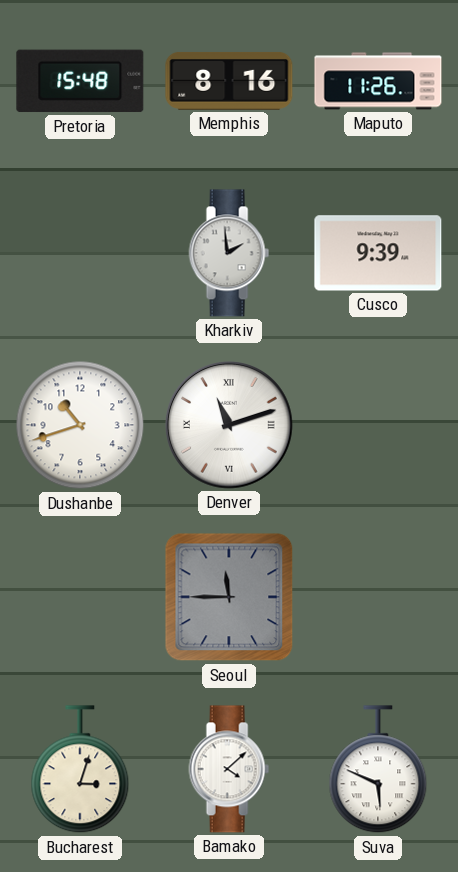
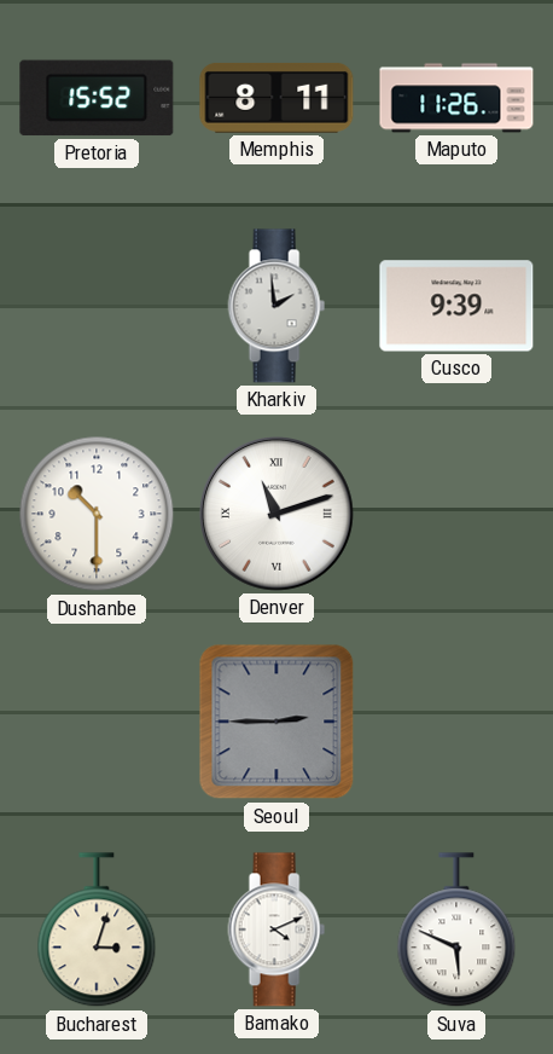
Pretoria: 15:48 -> 15:52 (97, 98)
Memphis: 8:16 -> 8:11 (276, 98)
Dushanbe: 10:42 -> 10:30 (97, 514)
Seoul: 11:45 -> 2:45 (276, 722)
Bamako: 4:08 -> 4:11 (276, 930)
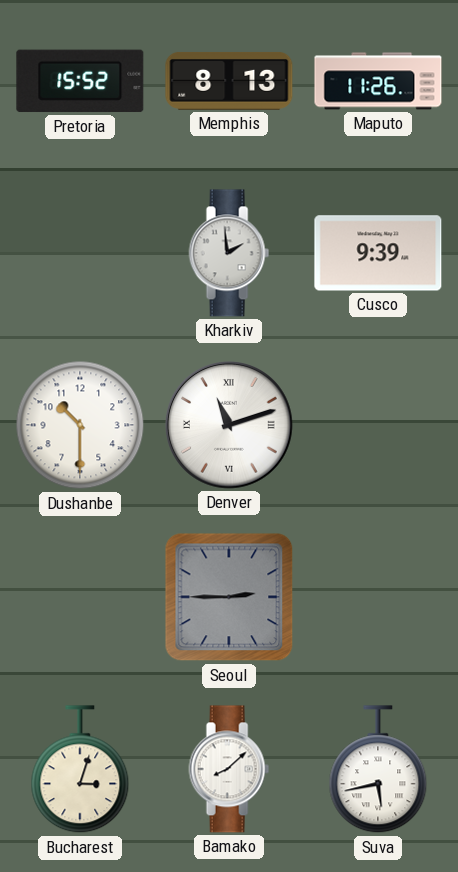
Memphis: 8:11 -> 8:13 (229, 81)
Bamako: 4:11 -> 8:08 (229, 769)
Suva: 5:49 -> 5:43 (378, 770)
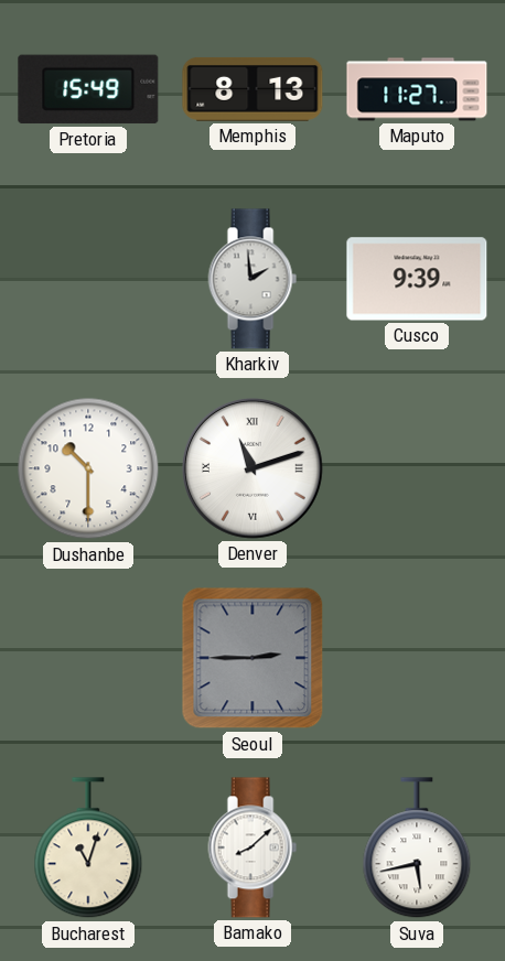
Pretoria: 15:52 -> 15:49 (88, 89)
Maputo: 11:26 -> 11:27 (417, 89)
Bucharest: 3:03 -> 11:03 (88, 849)
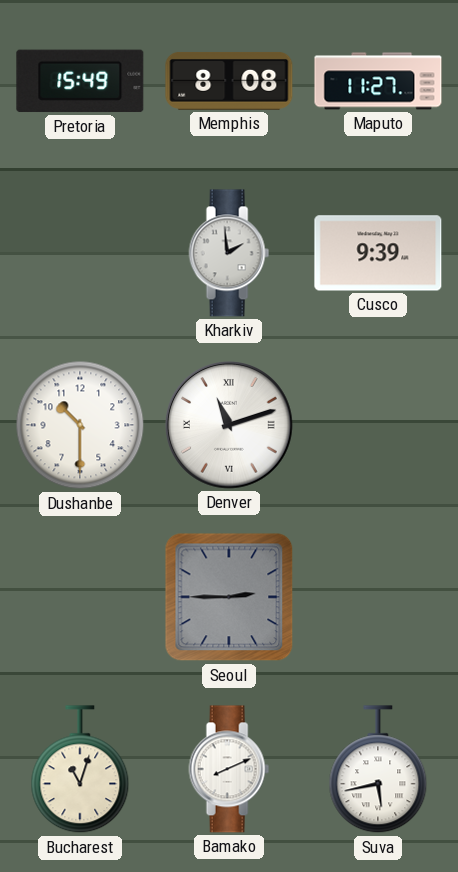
Memphis: 8:13 -> 8:08 (229, 81)
Bamako: 8:08 -> 8:11 (229, 769)
